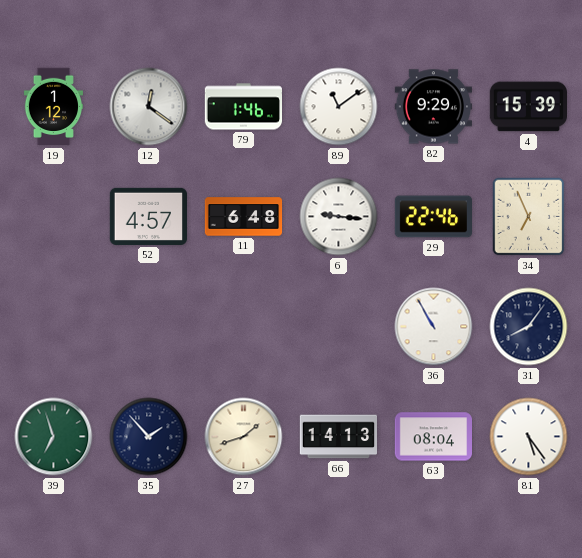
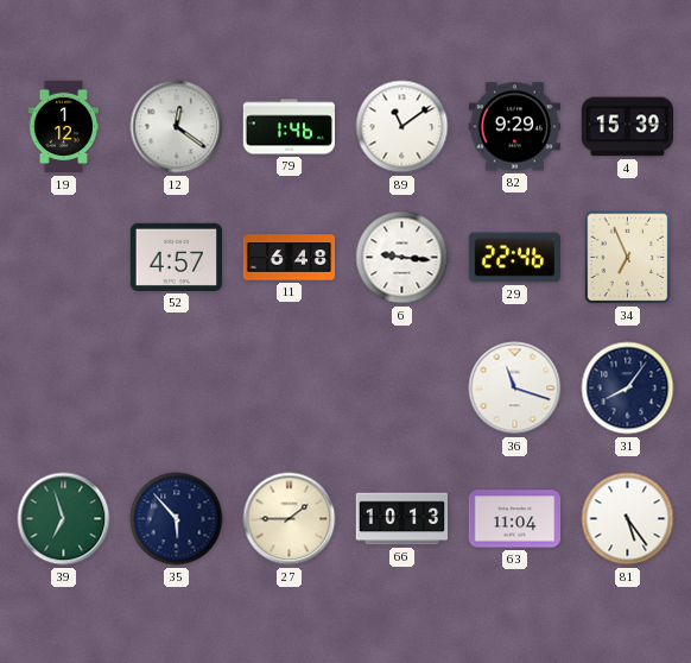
36: 10:55 -> 11:18 (515, 389)
35: 1:53 -> 5:53 (177, 519)
27: 1:42 -> 1:45 (290, 519)
66: 14:13 -> 10:13 (402, 519)
63: 08:04 -> 11:04 (514, 519)
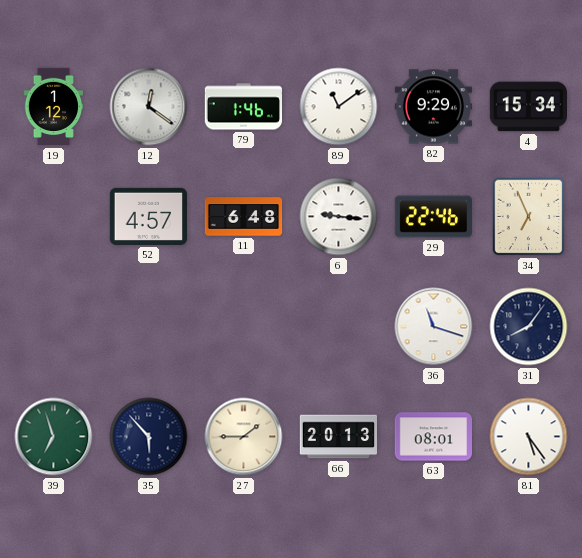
4: 15:39 -> 15:34 (528, 107)
66: 10:13 -> 20:13 (339, 437)
63: 11:04 -> 08:01 (433, 437)
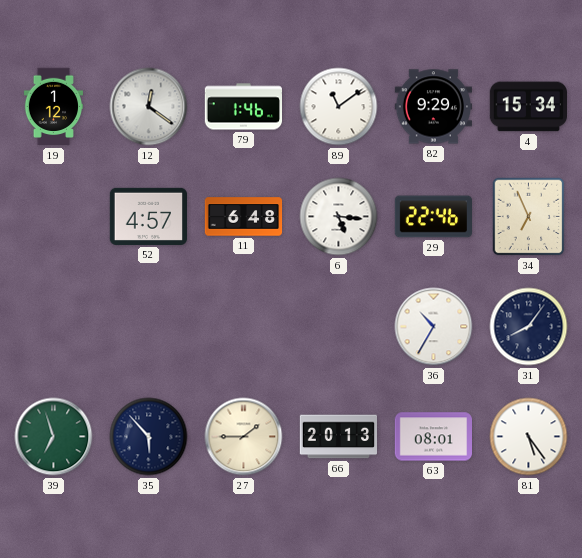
6: 9:16 -> 5:16 (339, 217)
36: 11:18 -> 10:35 (434, 327)
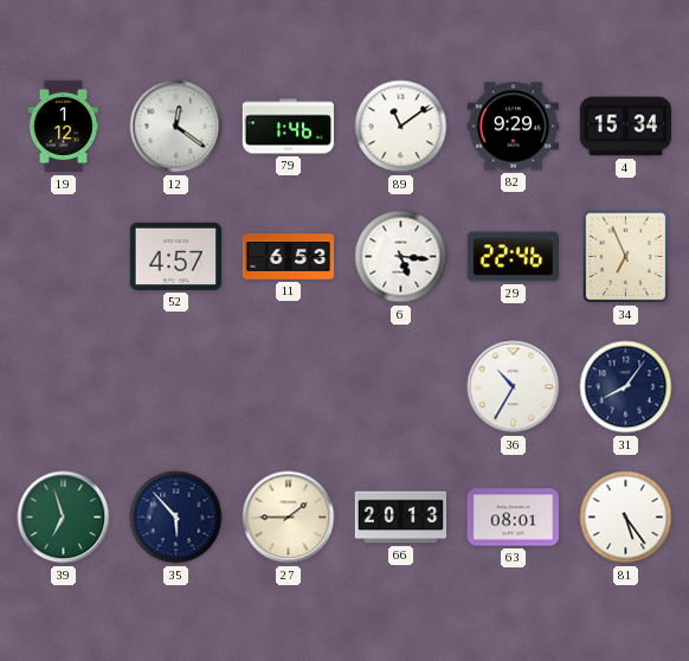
11: 6:48 -> 6:53 (289, 257)
